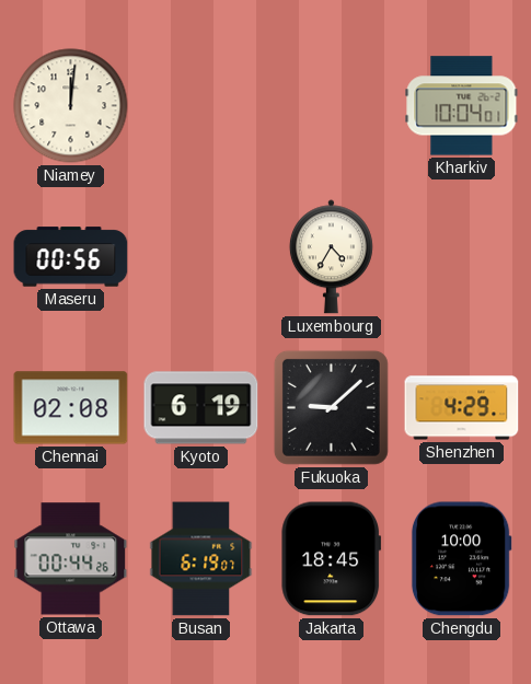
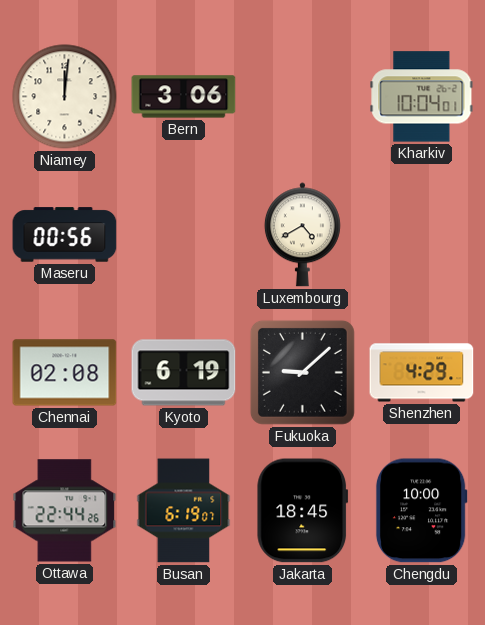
Bern: none -> 3:06 (184, 97)
Luxembourg: 4:35 -> 4:40 (302, 235)
Ottawa: 00:44 -> 22:44 (65, 511)
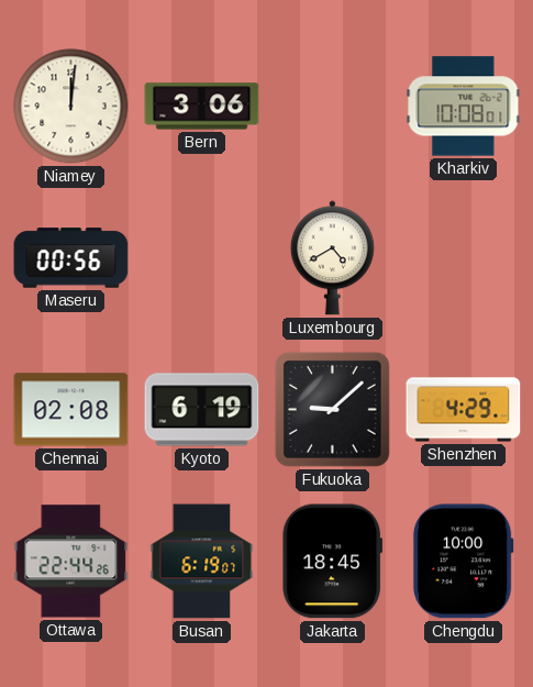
Kharkiv: 10:04 -> 10:08 (464, 107)
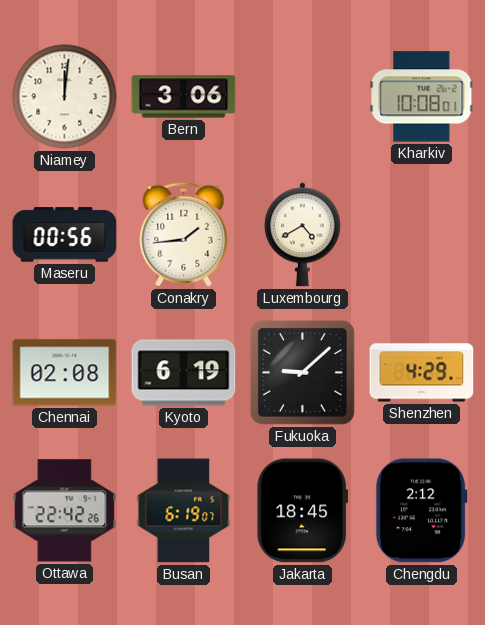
Conakry: none -> 1:44 (184, 234)
Ottawa: 22:44 -> 22:42 (65, 511)
Chengdu: 10:00 -> 2:12 (421, 511)
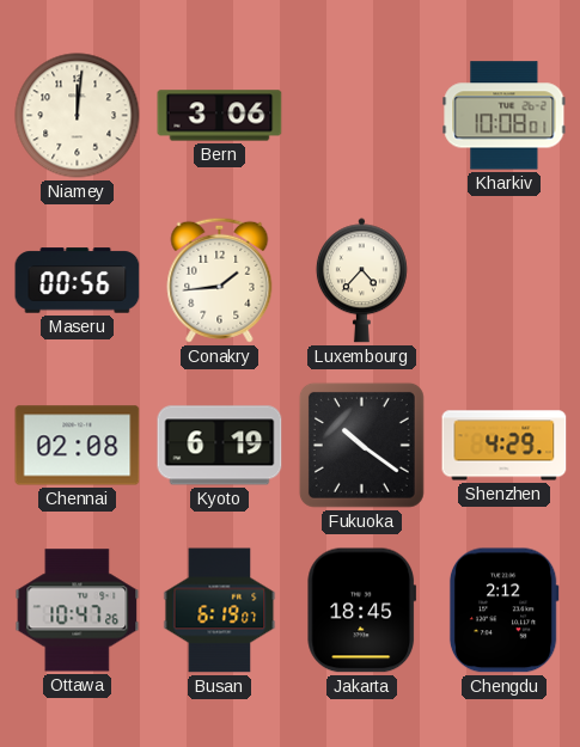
Luxembourg: 4:40 -> 4:37 (361, 281)
Fukuoka: 9:08 -> 10:21 (361, 445)
Ottawa: 22:42 -> 10:47 (78, 611)
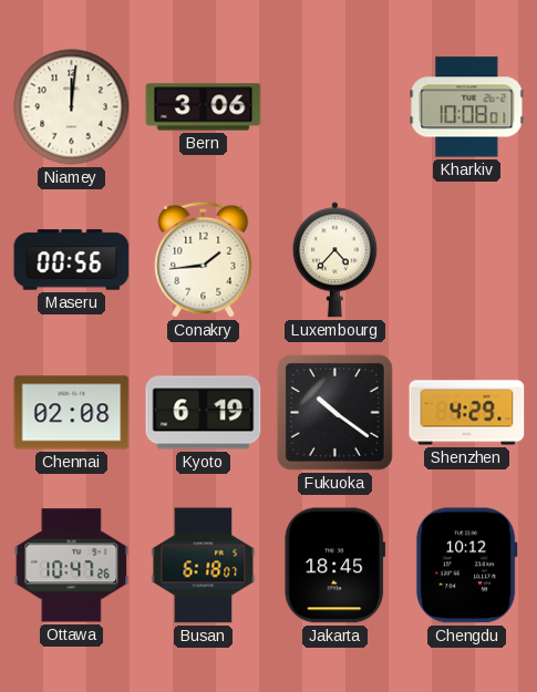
Busan: 6:19 -> 6:18 (204, 566)
Chengdu: 2:12 -> 10:12 (466, 566)
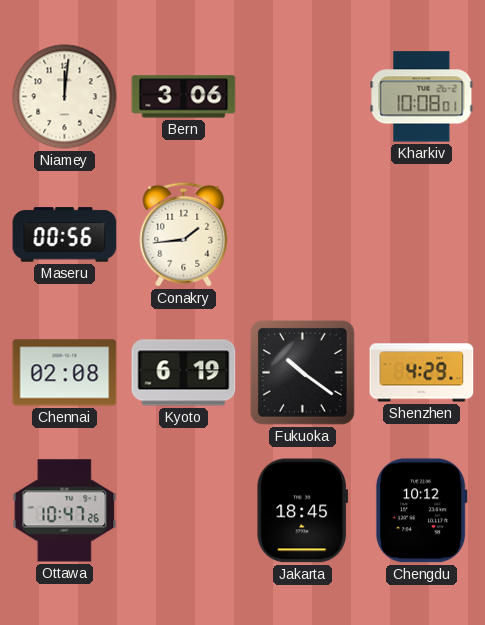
Luxembourg: 4:37 -> none (334, 260)
Busan: 6:18 -> none (204, 566)
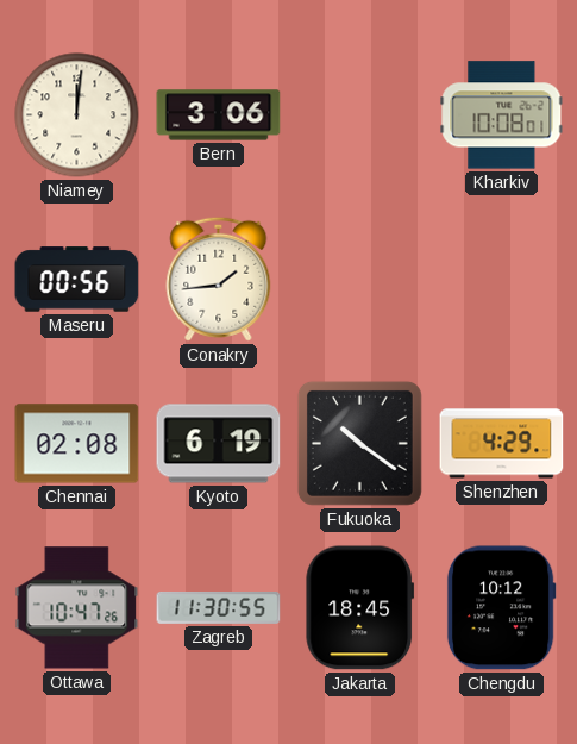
Zagreb: none -> 11:30 (219, 607)
